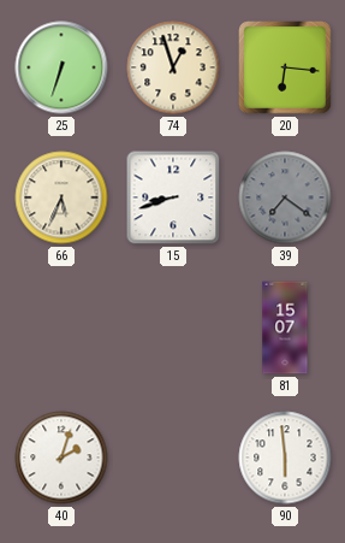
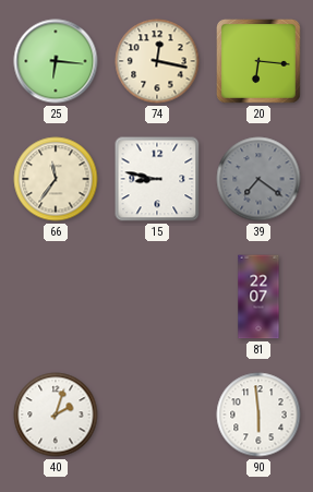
25: 6:33 -> 6:16 (56, 61)
74: 12:57 -> 12:17 (157, 61)
66: 5:34 -> 11:36 (56, 179)
15: 8:42 -> 8:47 (157, 179)
81: 15:07 -> 22:07 (258, 297)
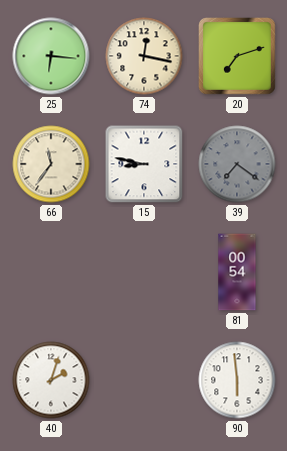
20: 6:16 -> 7:12 (238, 57)
81: 22:07 -> 00:54 (237, 272)
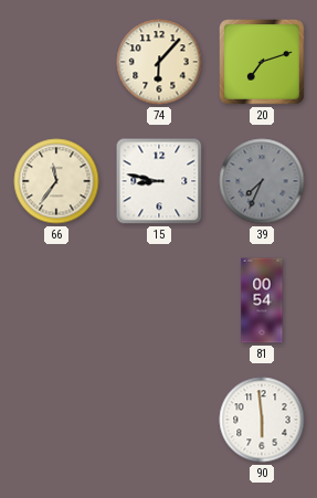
25: 6:16 -> none (51, 56)
74: 12:17 -> 6:07 (159, 62)
39: 7:21 -> 7:34 (262, 181)
40: 2:03 -> none (51, 380)
